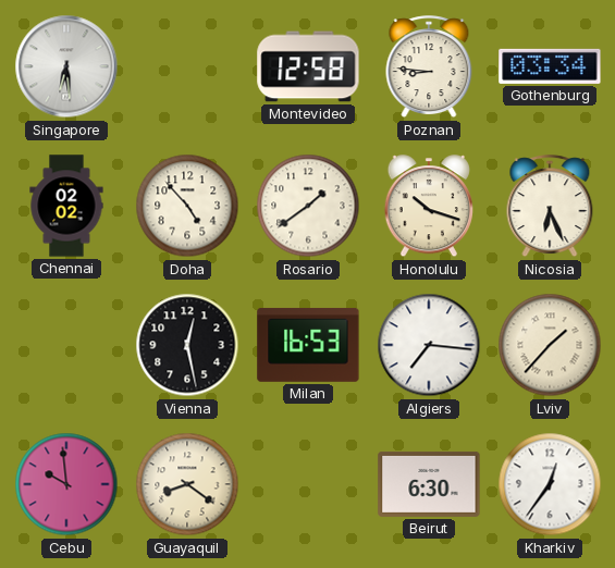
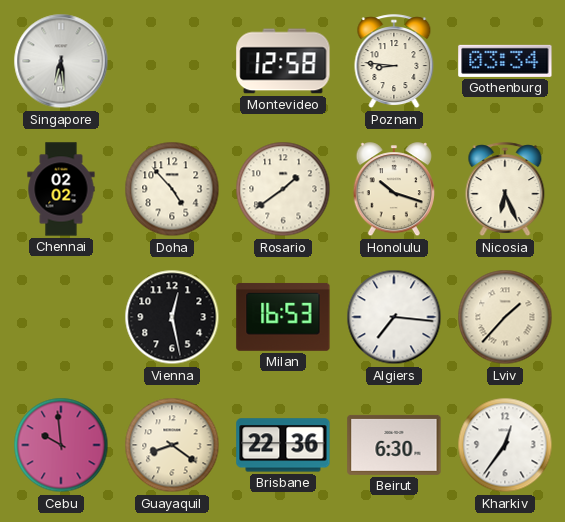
Brisbane: none -> 22:36 (283, 445)
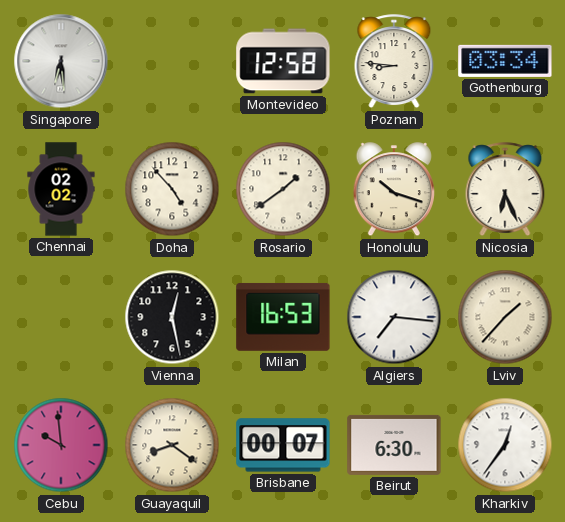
Brisbane: 22:36 -> 00:07 (283, 445)
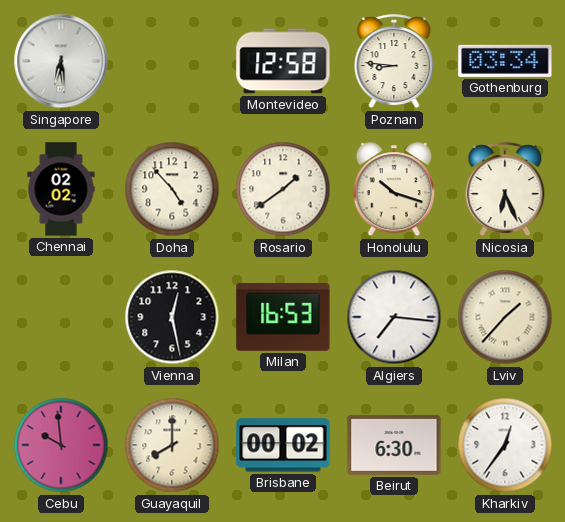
Guayaquil: 8:21 -> 8:00 (172, 445)
Brisbane: 00:07 -> 00:02 (283, 445)
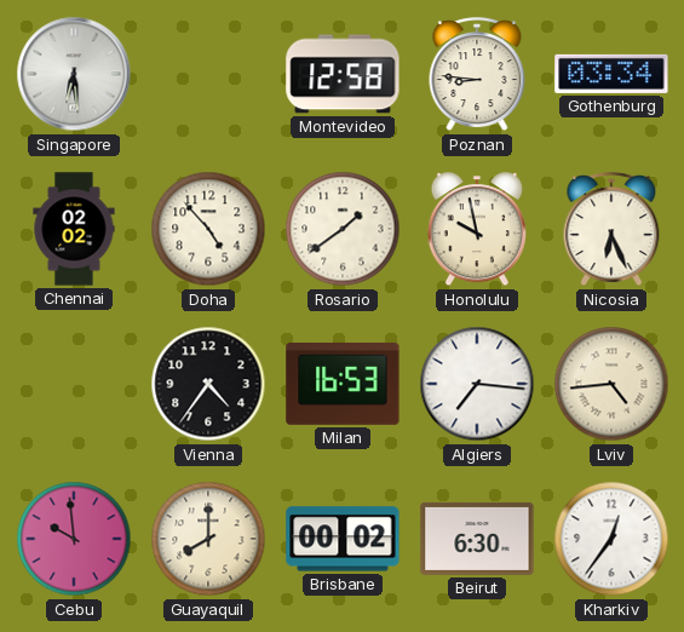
Honolulu: 10:18 -> 9:58 (477, 230)
Vienna: 12:28 -> 4:36 (208, 384)
Lviv: 1:37 -> 4:44 (611, 384)
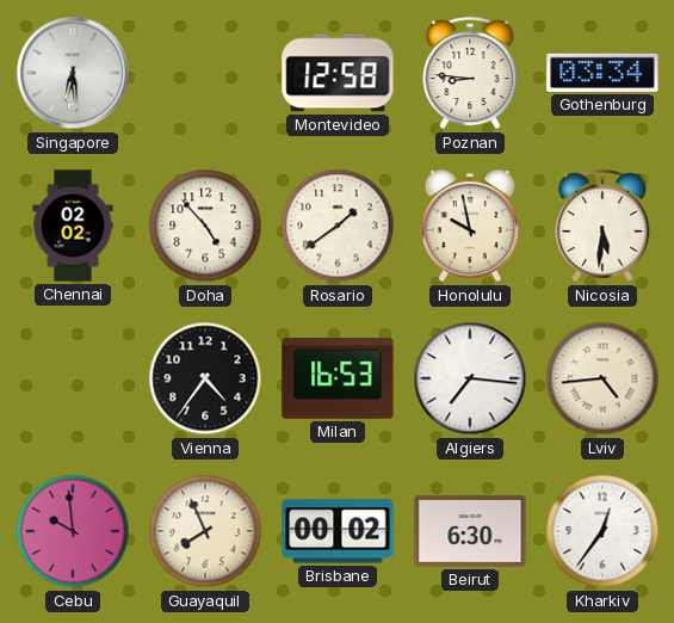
Nicosia: 6:26 -> 5:31 (602, 227)
Guayaquil: 8:00 -> 7:56 (205, 531)
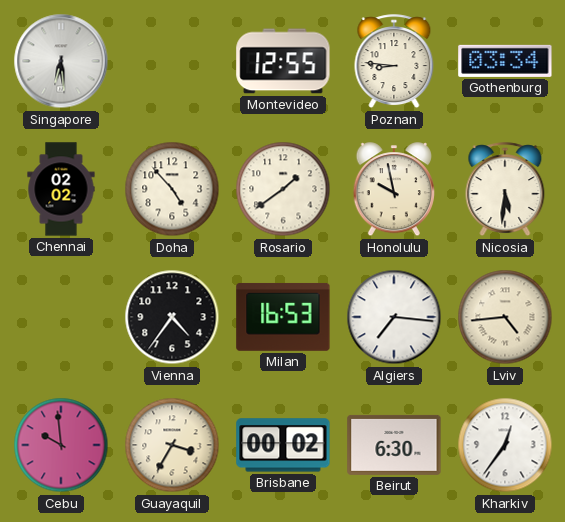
Montevideo: 12:58 -> 12:55 (283, 61)
Guayaquil: 7:56 -> 3:35 (172, 445)
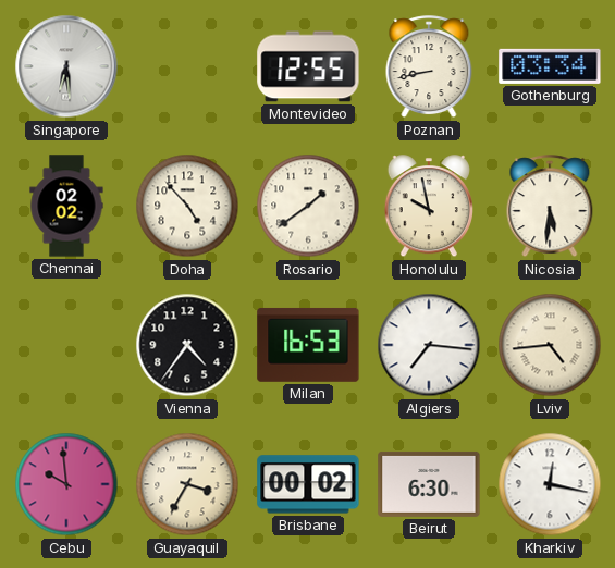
Poznan: 8:46 -> 8:43 (429, 67)
Kharkiv: 12:36 -> 12:17 (550, 484)
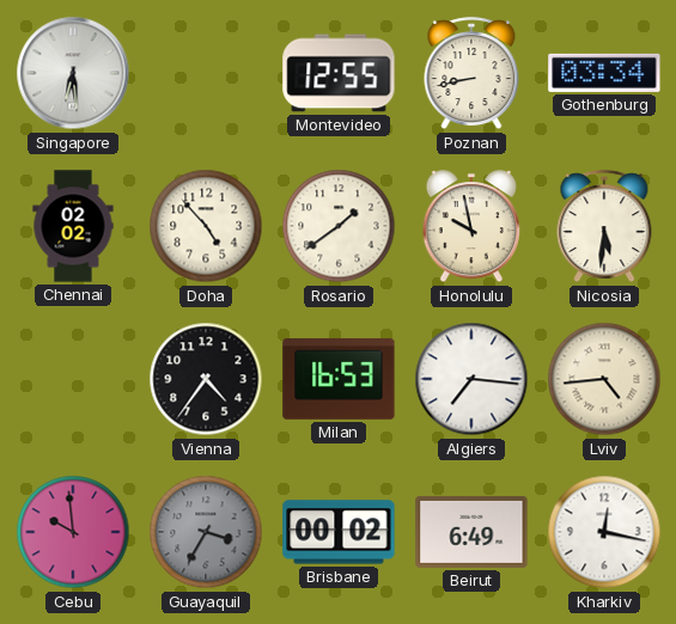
Guayaquil dial: cream -> grey (206, 532)
Beirut: 6:30 -> 6:49 (471, 532)
